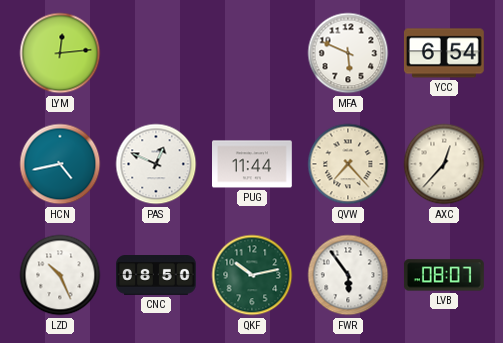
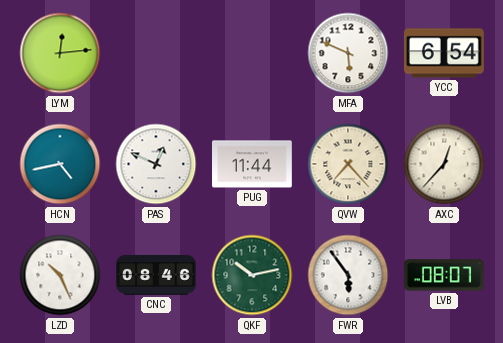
CNC: 08:50 -> 08:46 (157, 276)
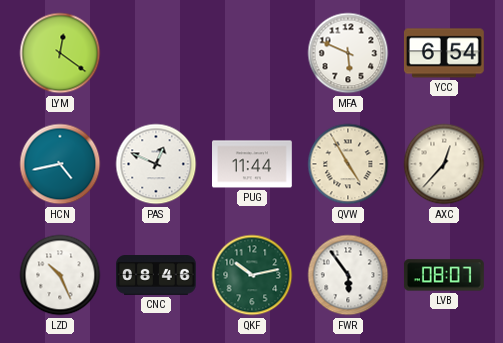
LYM: 12:14 -> 12:21 (60, 53)
QVW: 7:23 -> 4:55 (348, 164)
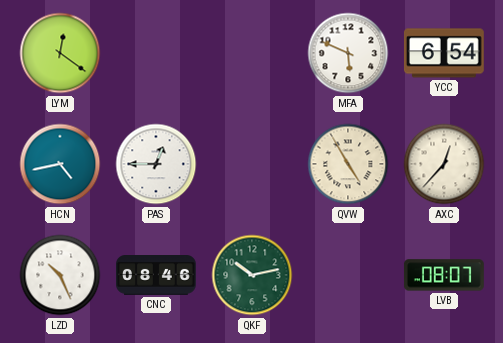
PAS: 12:49 -> 12:45 (156, 164)
PUG: 11:44 -> none (253, 164)
FWR: 5:54 -> none (348, 275)
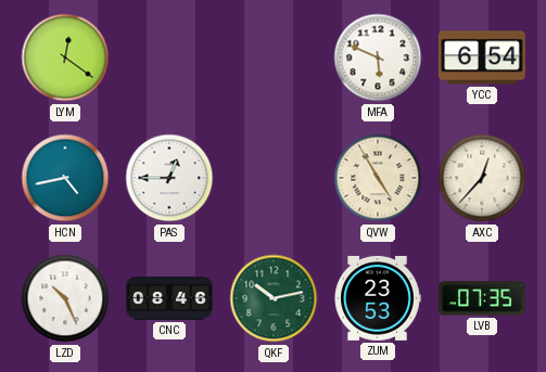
ZUM: none -> 23:53 (378, 298)
LVB: 08:07 -> 07:35 (482, 298)
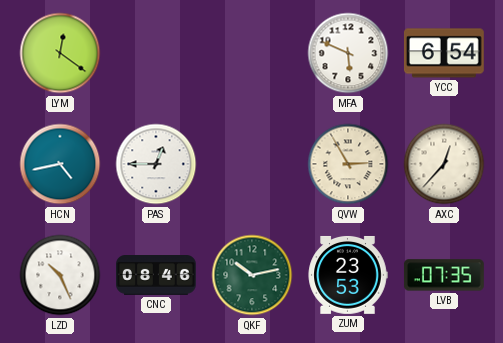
QVW: 4:55 -> 2:55 (348, 164)
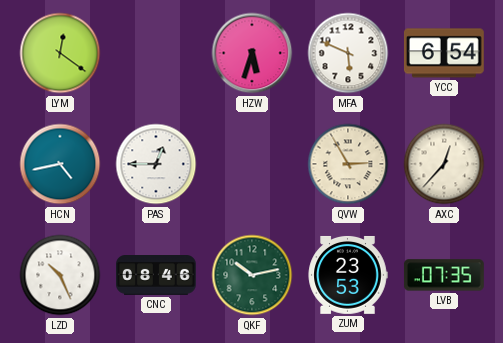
HZW: none -> 5:33 (252, 53)
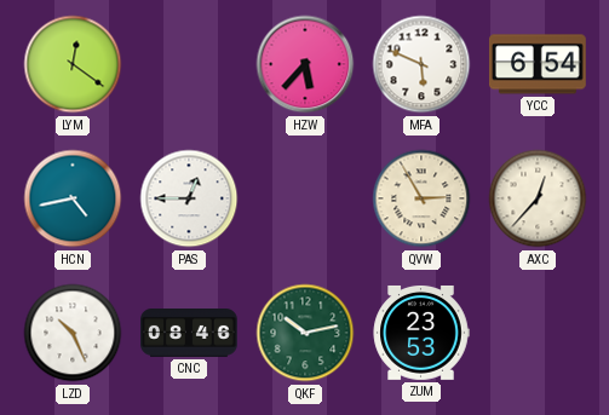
HZW: 5:33 -> 5:37 (305, 64)
LVB: 07:35 -> none (444, 275)
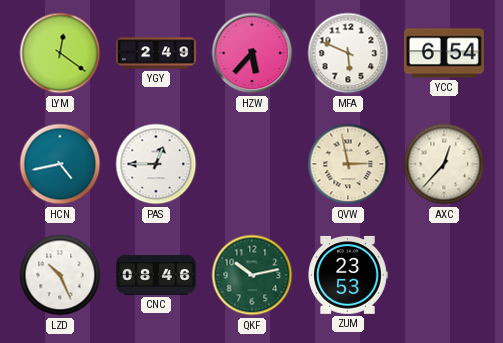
YGY: none -> 2:49 (156, 53)
QVW: 2:55 -> 2:58 (348, 164)
